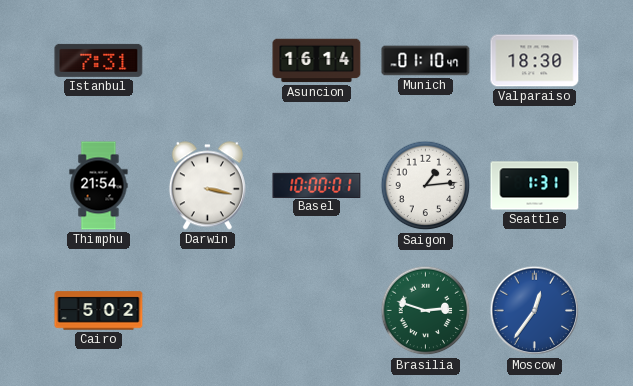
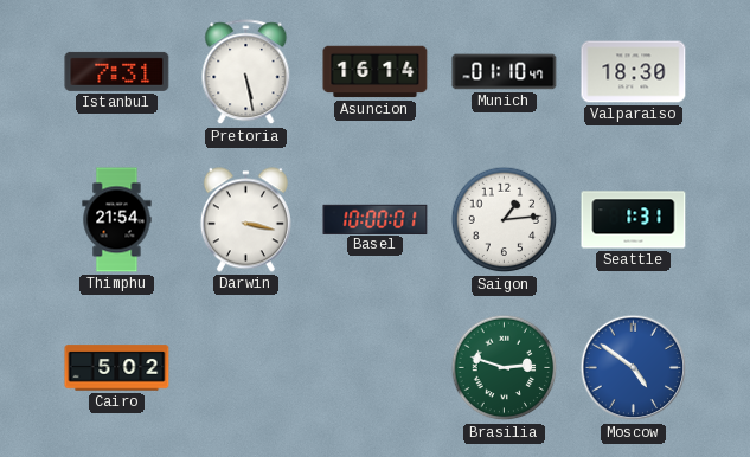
Pretoria: none -> 5:28 (246, 72)
Moscow: 12:36 -> 4:51 (634, 368)
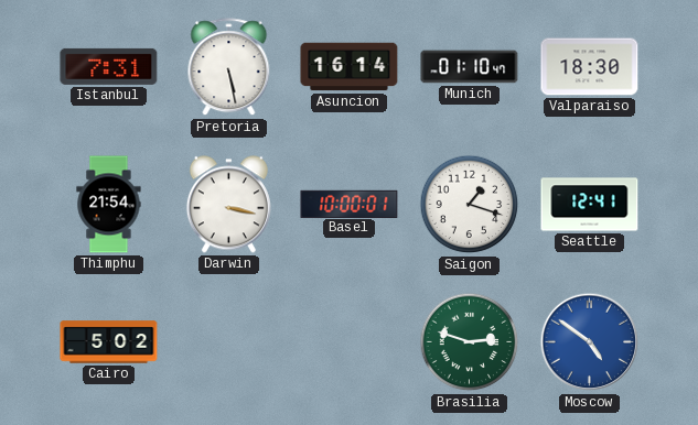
Saigon: 1:14 -> 1:18 (470, 205)
Seattle: 1:31 -> 12:41 (590, 205)
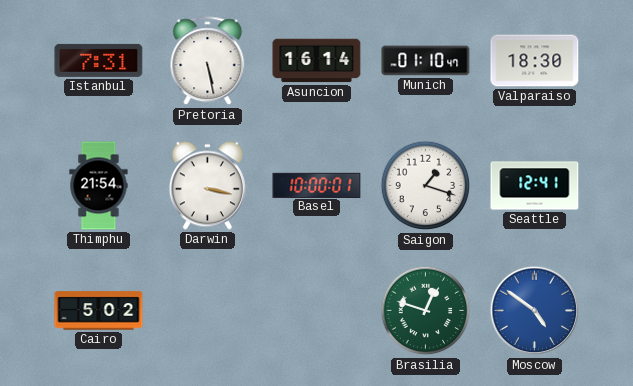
Brasilia: 2:48 -> 12:48 (426, 311)
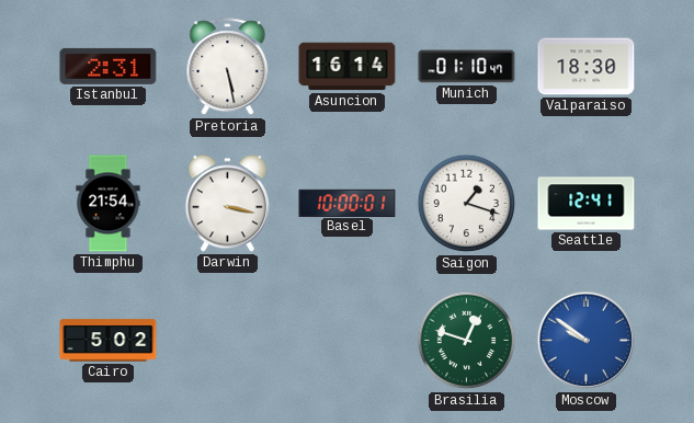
Istanbul: 7:31 -> 2:31 (109, 66)
Moscow: 4:51 -> 9:51 (587, 341)
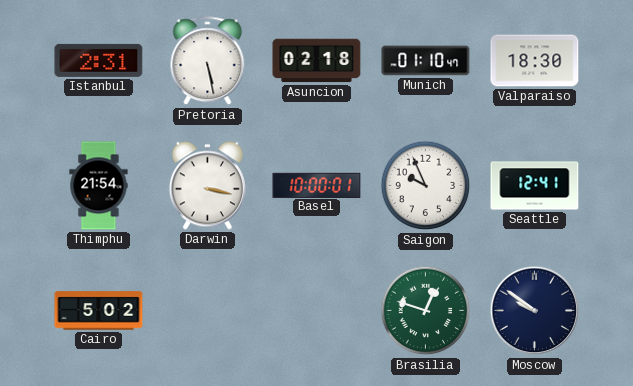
Asuncion: 16:14 -> 02:18 (317, 61)
Saigon: 1:18 -> 9:56 (426, 186)
Moscow dial: blue -> navy (535, 311)
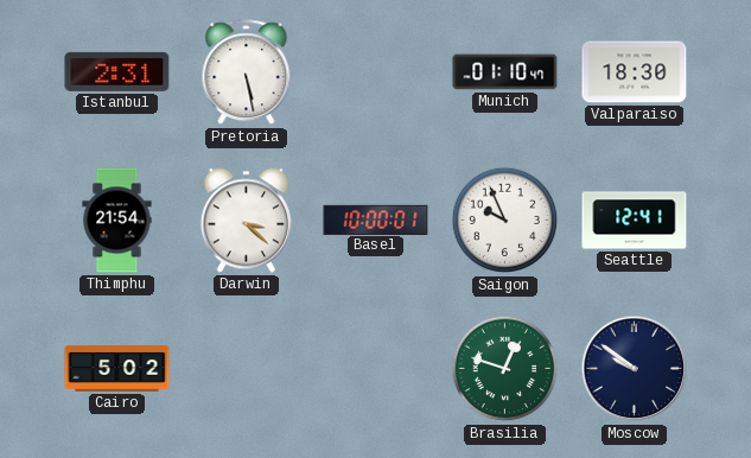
Asuncion: 02:18 -> none (317, 61)
Darwin: 3:17 -> 3:22 (246, 221)
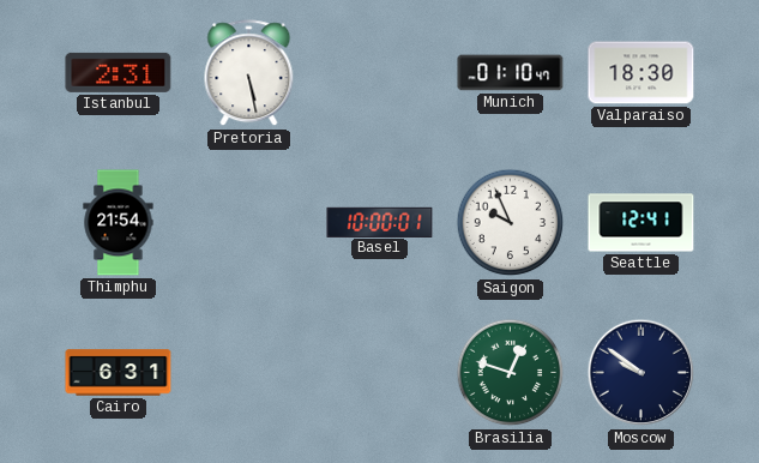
Darwin: 3:22 -> none (246, 221)
Cairo: 5:02 -> 6:31 (119, 373)
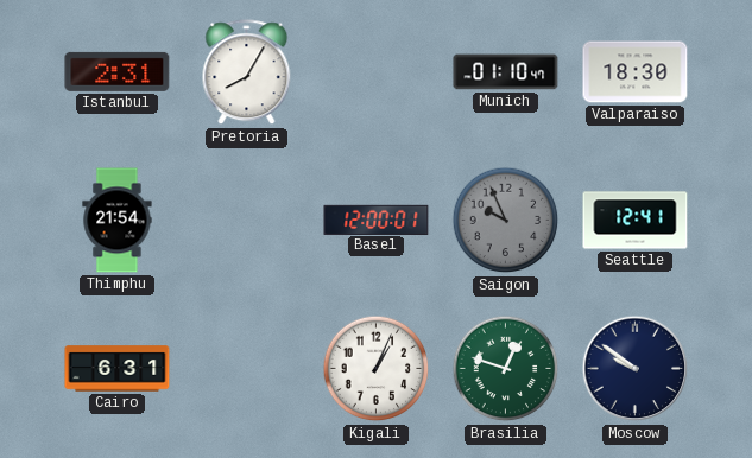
Pretoria: 5:28 -> 8:05 (247, 72)
Basel: 10:00 -> 12:00 (377, 220)
Saigon dial: white -> grey (506, 221)
Kigali: none -> 1:04 (377, 369)
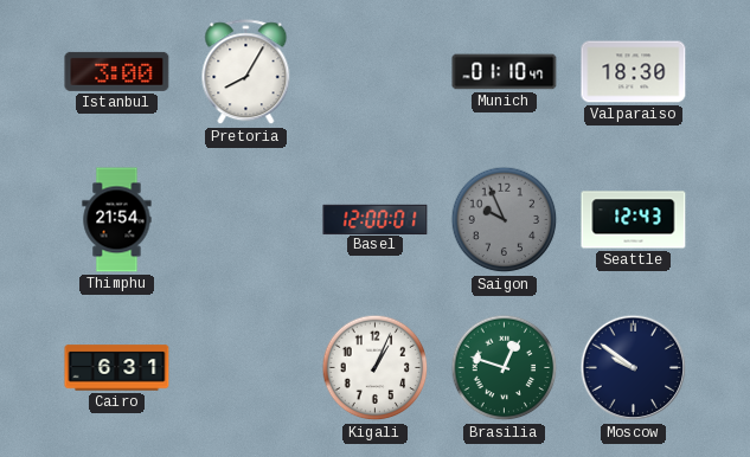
Istanbul: 2:31 -> 3:00 (117, 71)
Seattle: 12:41 -> 12:43 (634, 220)
